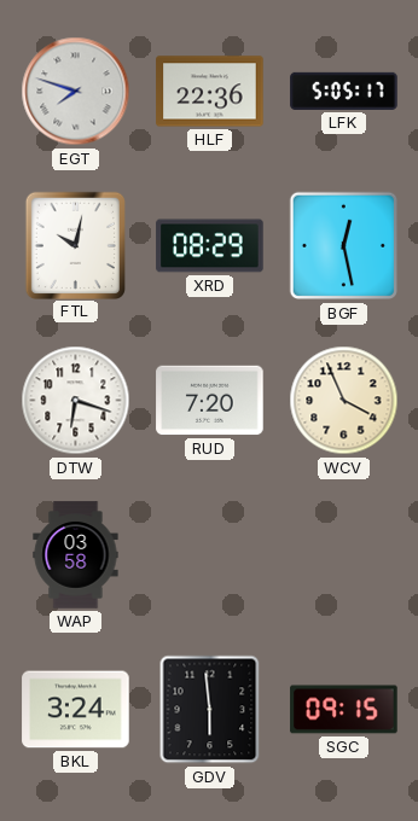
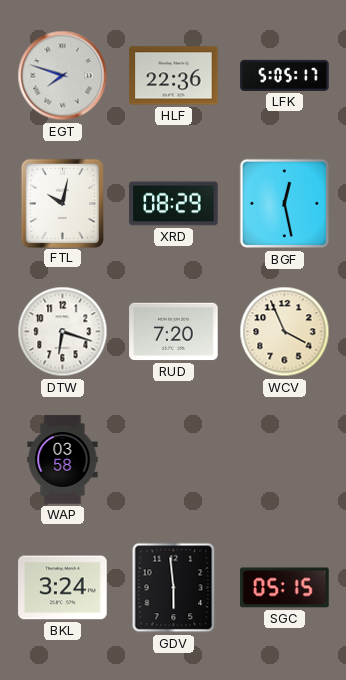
SGC: 09:15 -> 05:15 (285, 588)
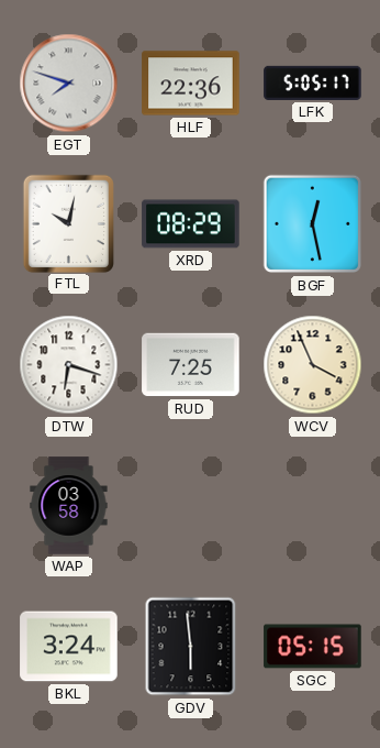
RUD: 7:20 -> 7:25 (191, 365)
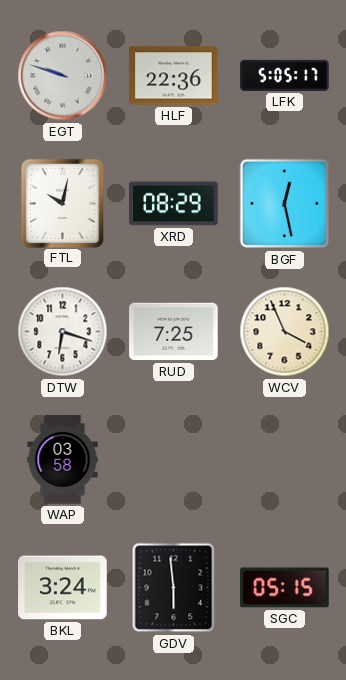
EGT: 7:48 -> 9:48 (63, 76)
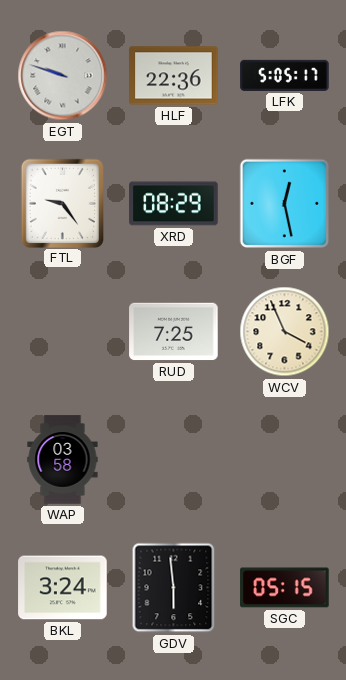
FTL: 10:02 -> 9:24 (62, 203)
DTW: 6:18 -> none (63, 332)
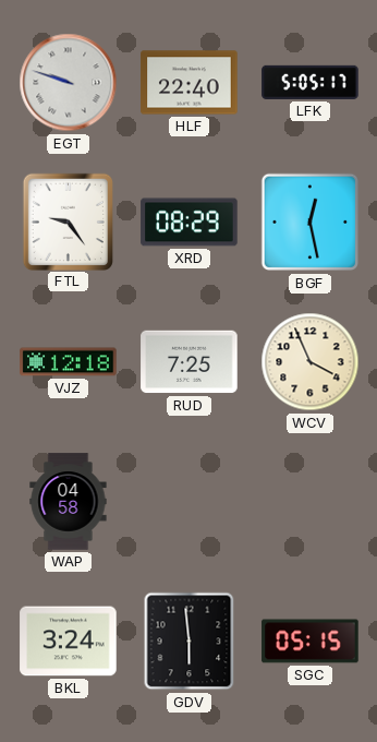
HLF: 22:36 -> 22:40 (190, 83)
VJZ: none -> 12:18 (69, 362)
WAP: 03:58 -> 04:58 (69, 502)
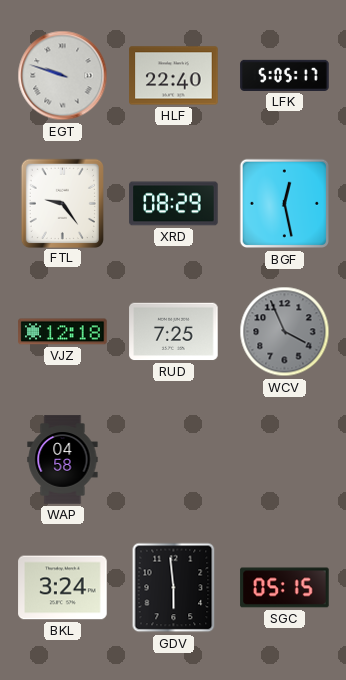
WCV dial: cream -> grey (285, 332)
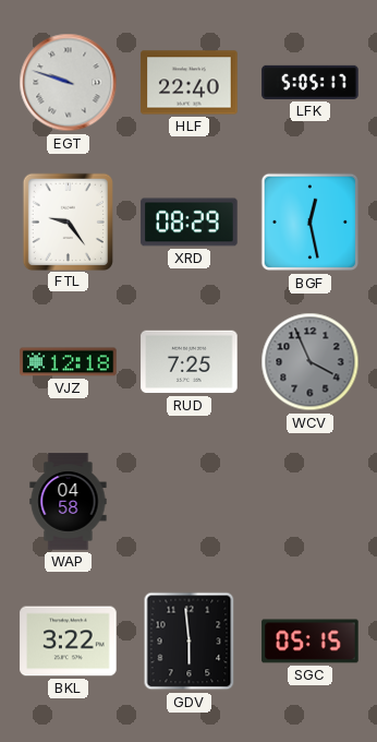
BKL: 3:24 -> 3:22 (69, 642)
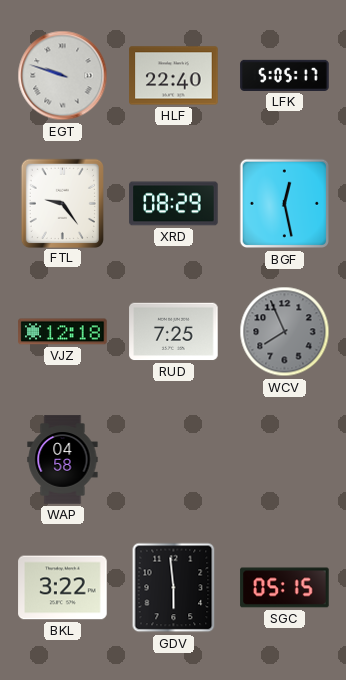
WCV: 3:56 -> 7:56 (285, 332)
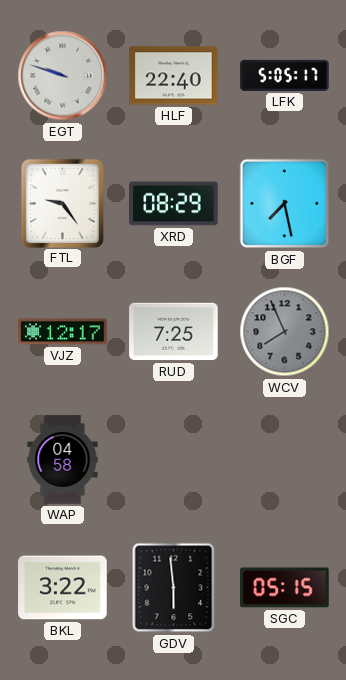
BGF: 12:28 -> 7:28 (285, 204)
VJZ: 12:18 -> 12:17 (63, 332)
